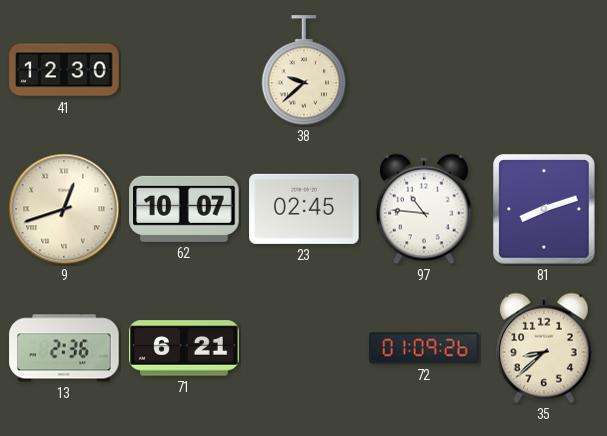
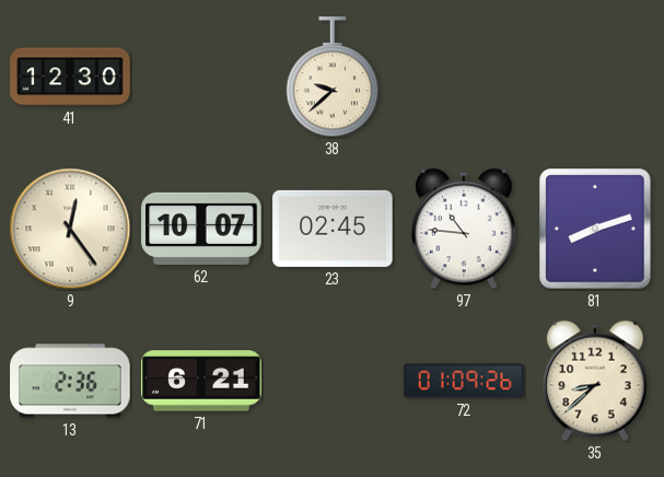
9: 12:42 -> 12:24 (70, 229)
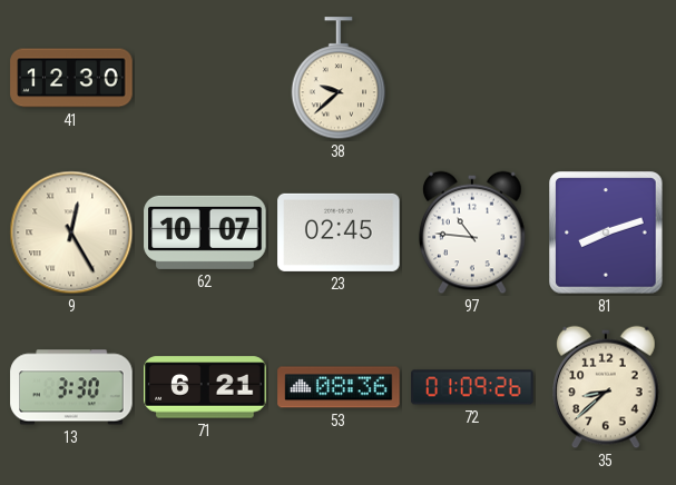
9: 12:24 -> 12:25 (71, 232)
13: 2:36 -> 3:30 (71, 387)
53: none -> 08:36 (339, 387)
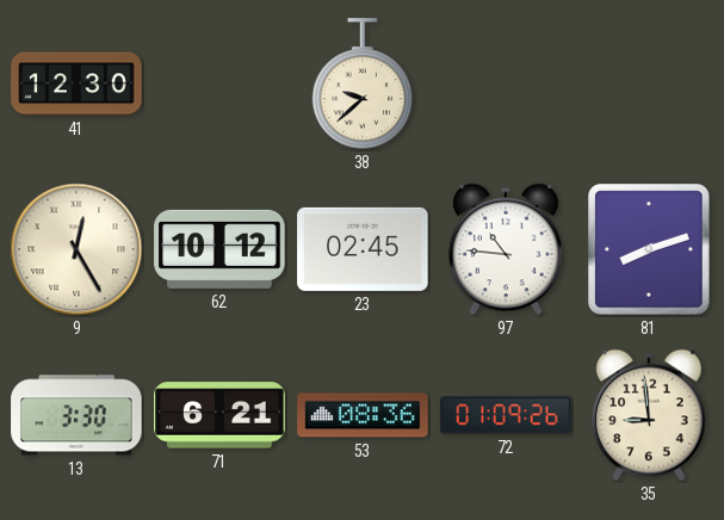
62: 10:07 -> 10:12 (219, 249)
35: 8:38 -> 8:59 (650, 415)
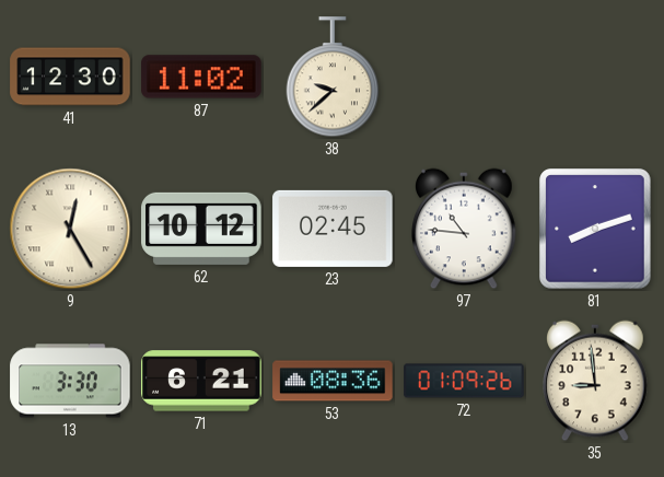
87: none -> 11:02 (201, 77)
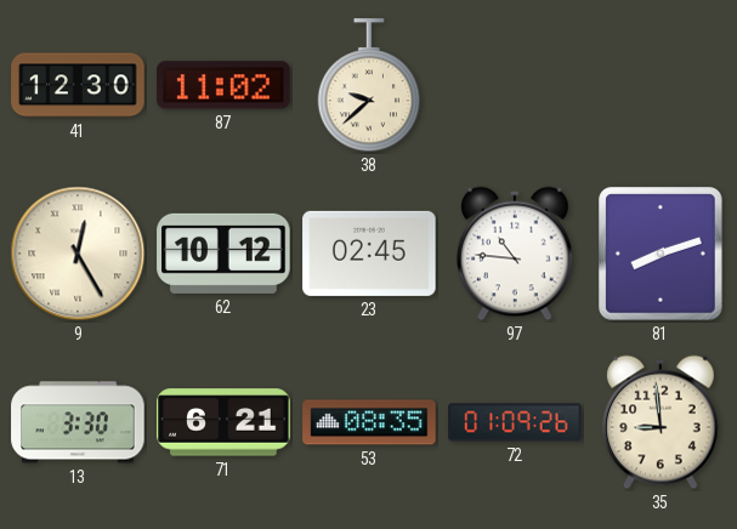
53: 08:36 -> 08:35 (369, 422)
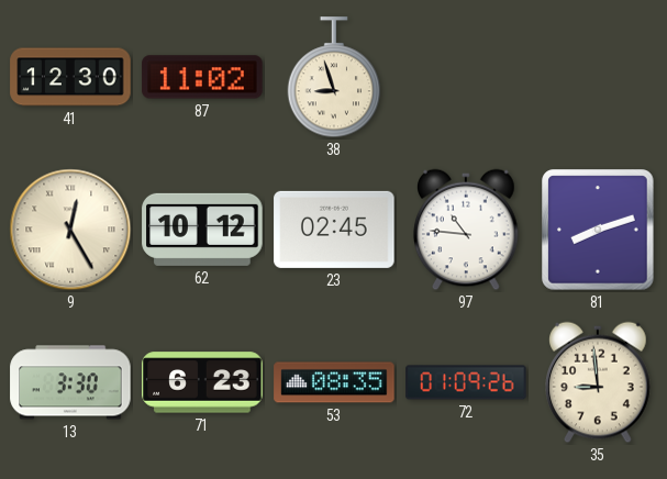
38: 9:38 -> 8:57 (334, 78)
71: 6:21 -> 6:23 (202, 382)
